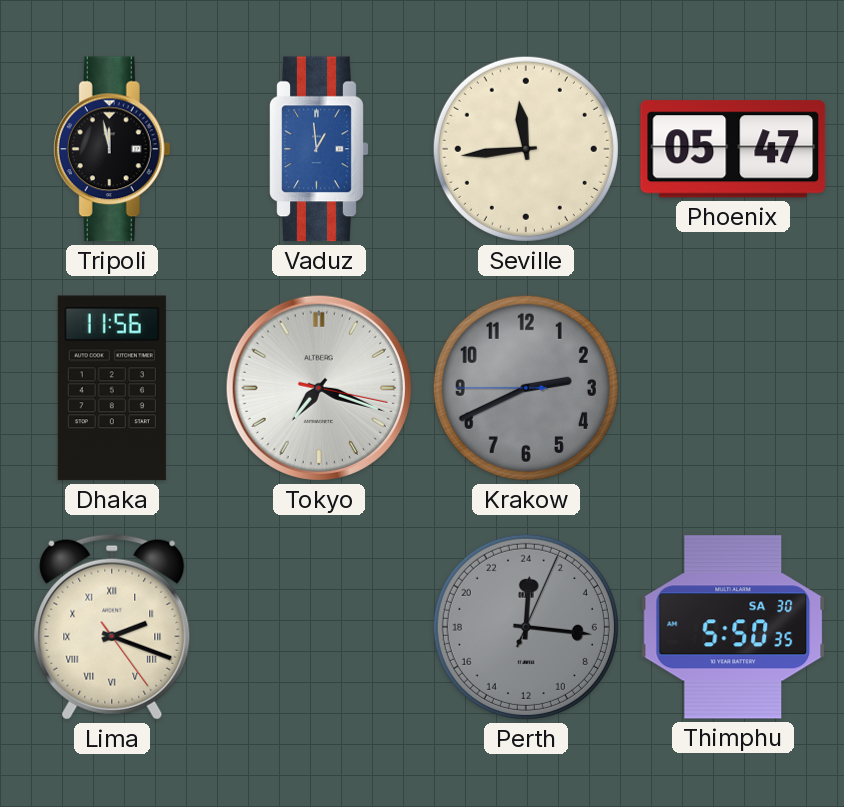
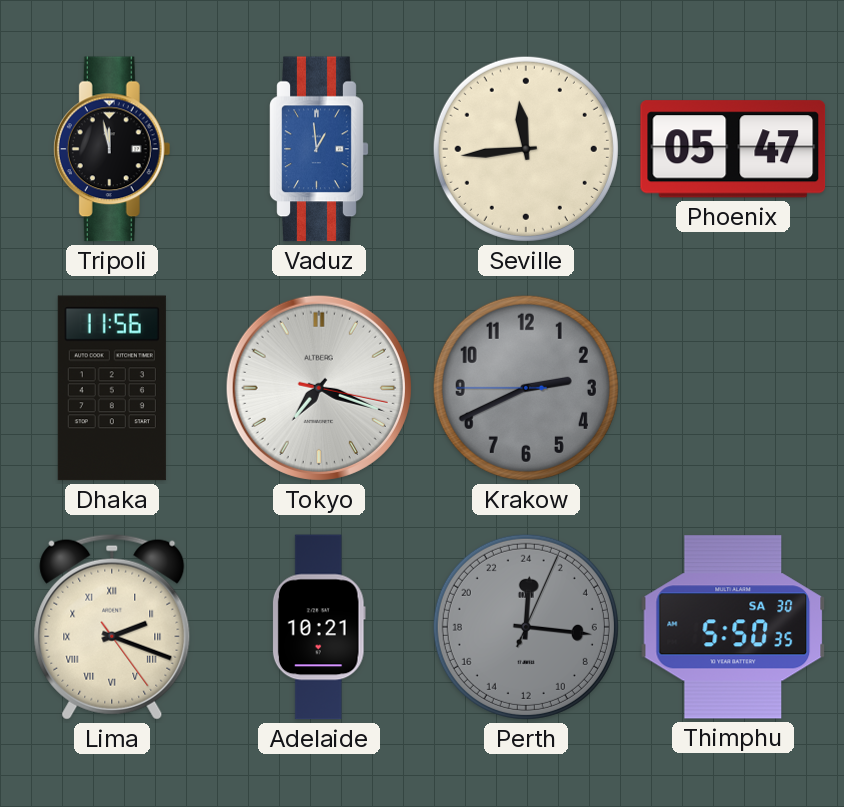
Adelaide: none -> 10:21 (319, 627)
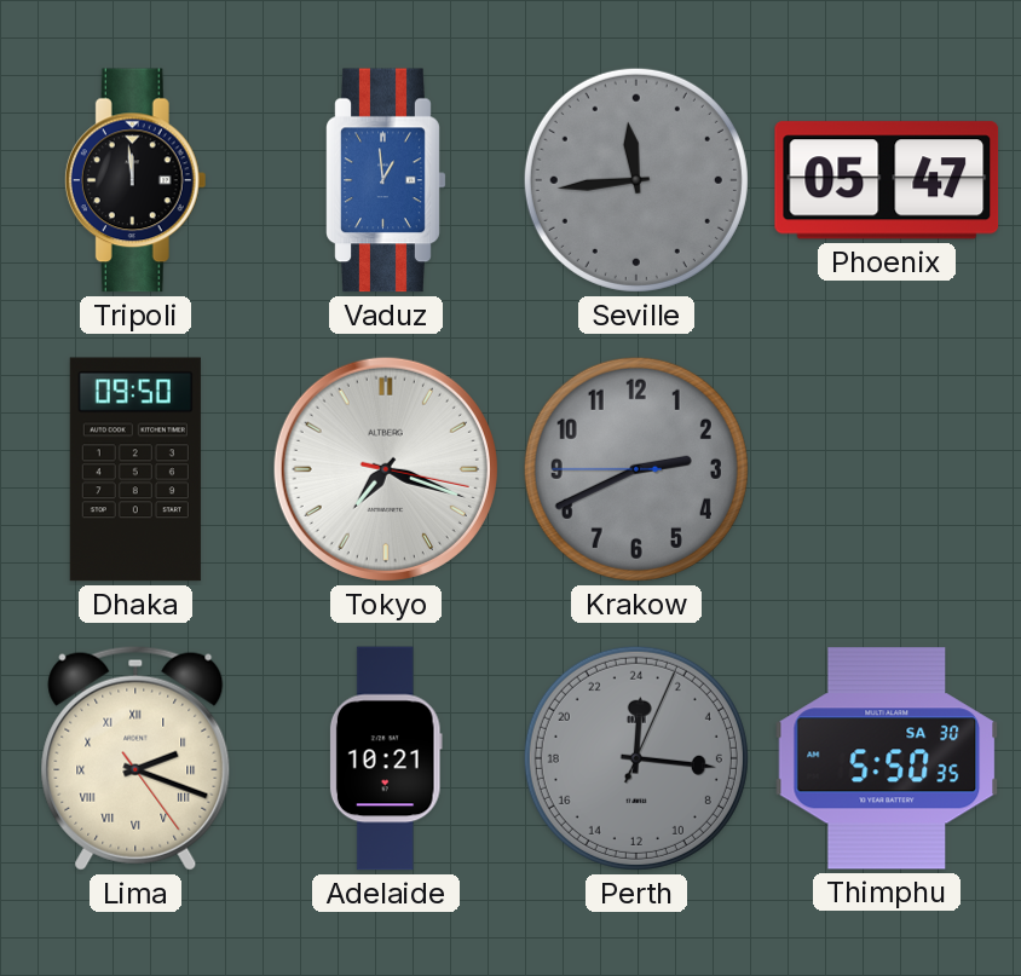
Tripoli: 11:58 -> 11:59 (135, 180)
Seville dial: cream -> grey (636, 180)
Dhaka: 11:56 -> 09:50 (135, 469)
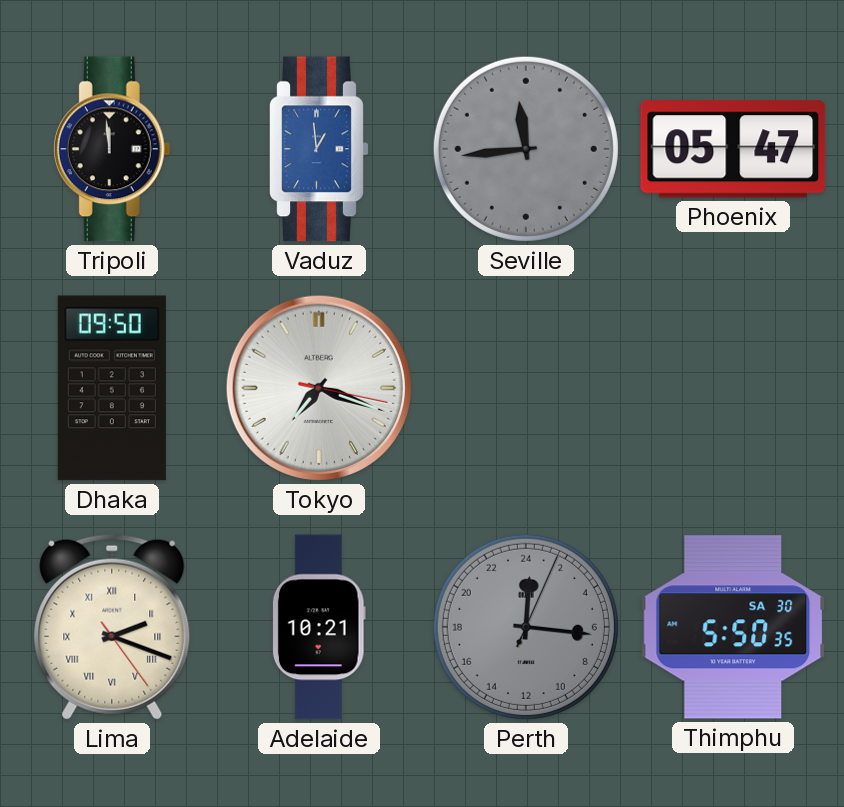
Krakow: 2:40 -> none (636, 469)
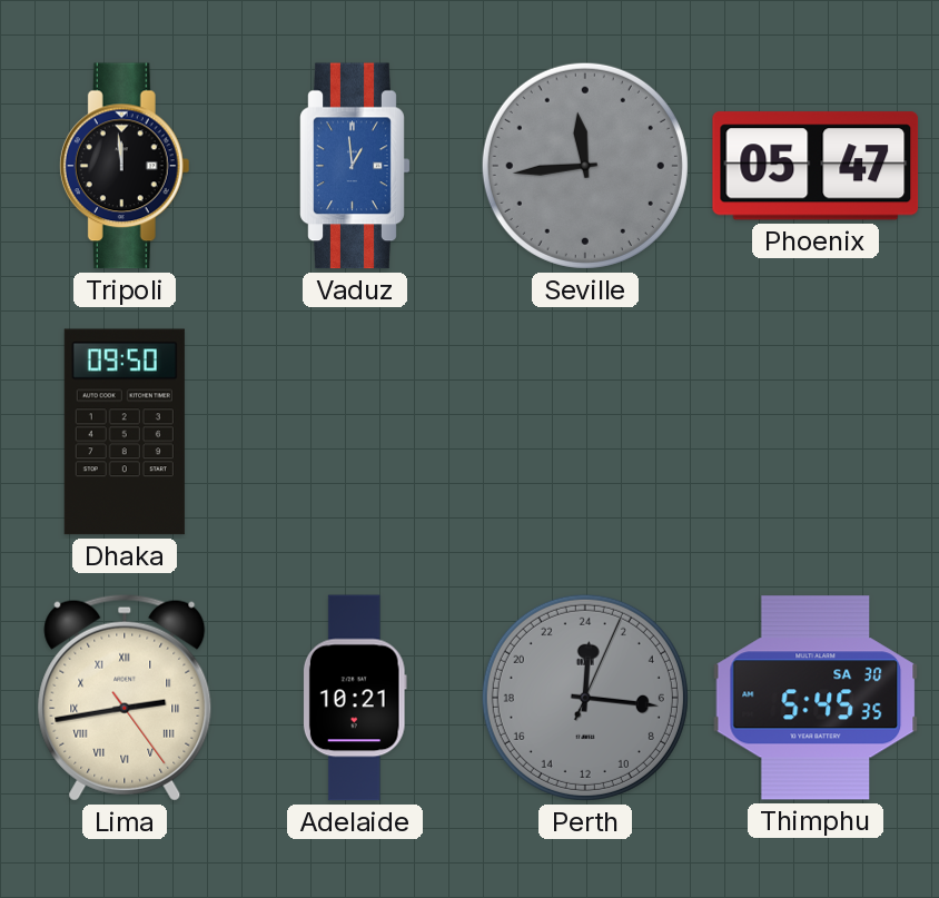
Tokyo: 7:18 -> none (319, 388)
Lima: 2:18 -> 2:43 (125, 698)
Thimphu: 5:50 -> 5:45 (816, 698)
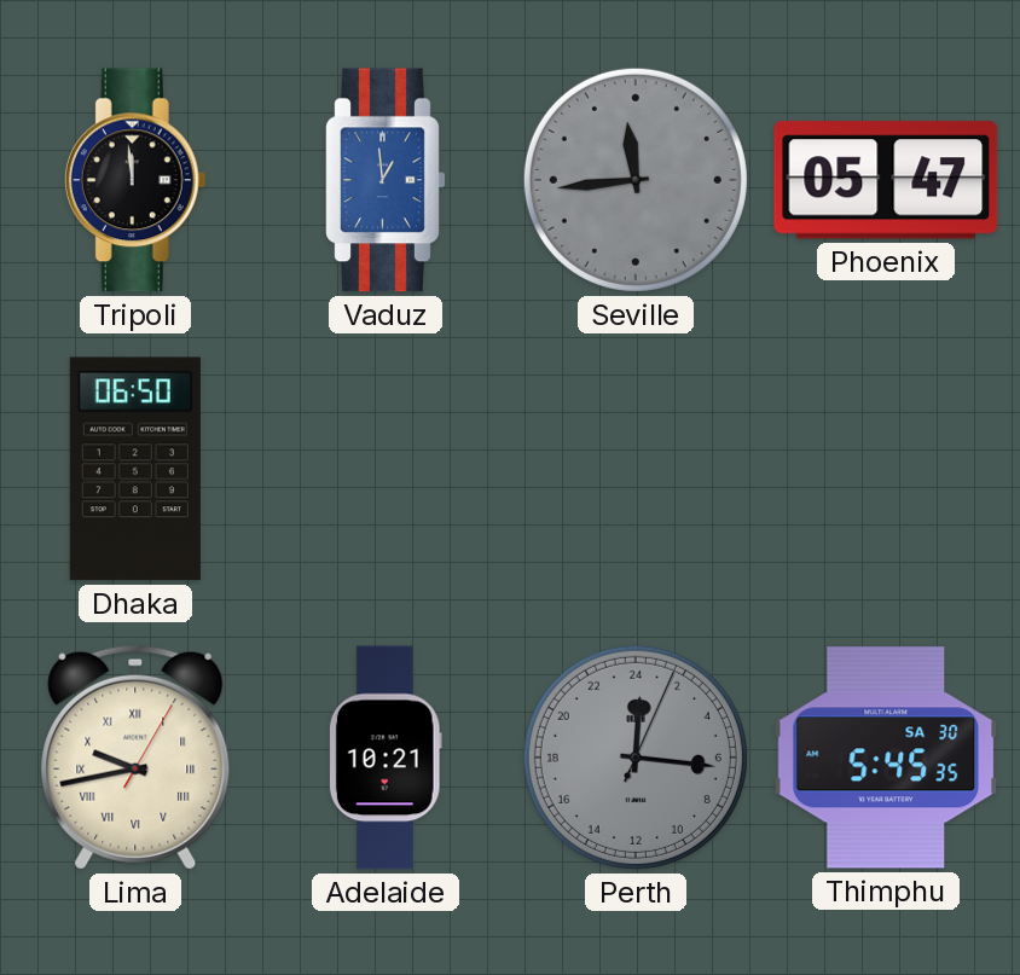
Dhaka: 09:50 -> 06:50 (135, 469)
Lima: 2:43 -> 9:43 (135, 758)
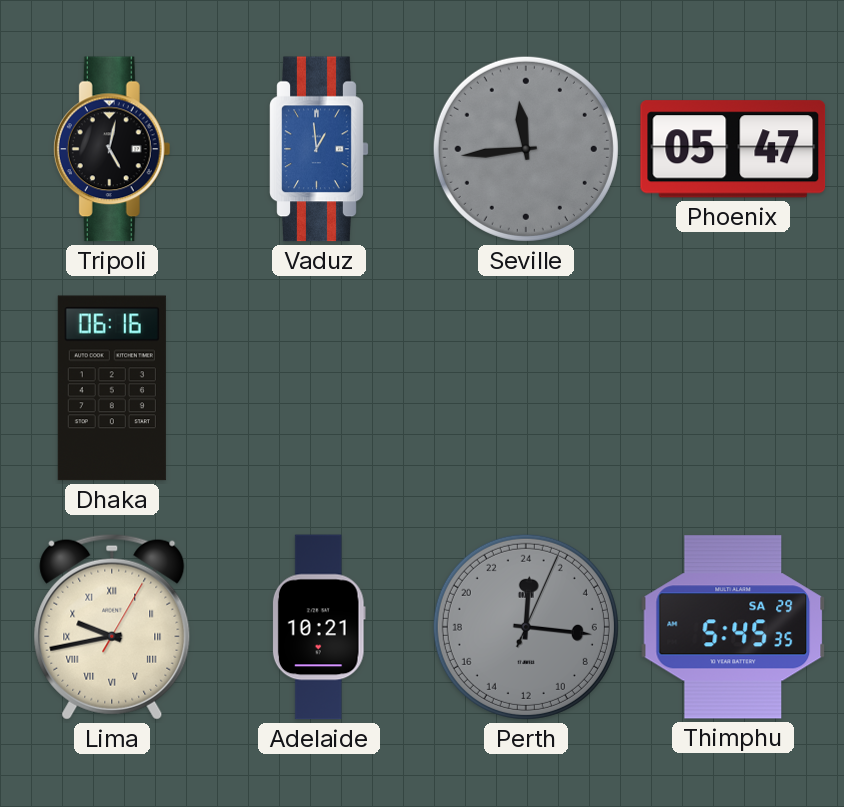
Tripoli: 11:59 -> 5:02 (112, 149)
Dhaka: 06:50 -> 06:16 (112, 388)
Thimphu date: SA 30 -> SA 29 (733, 627)
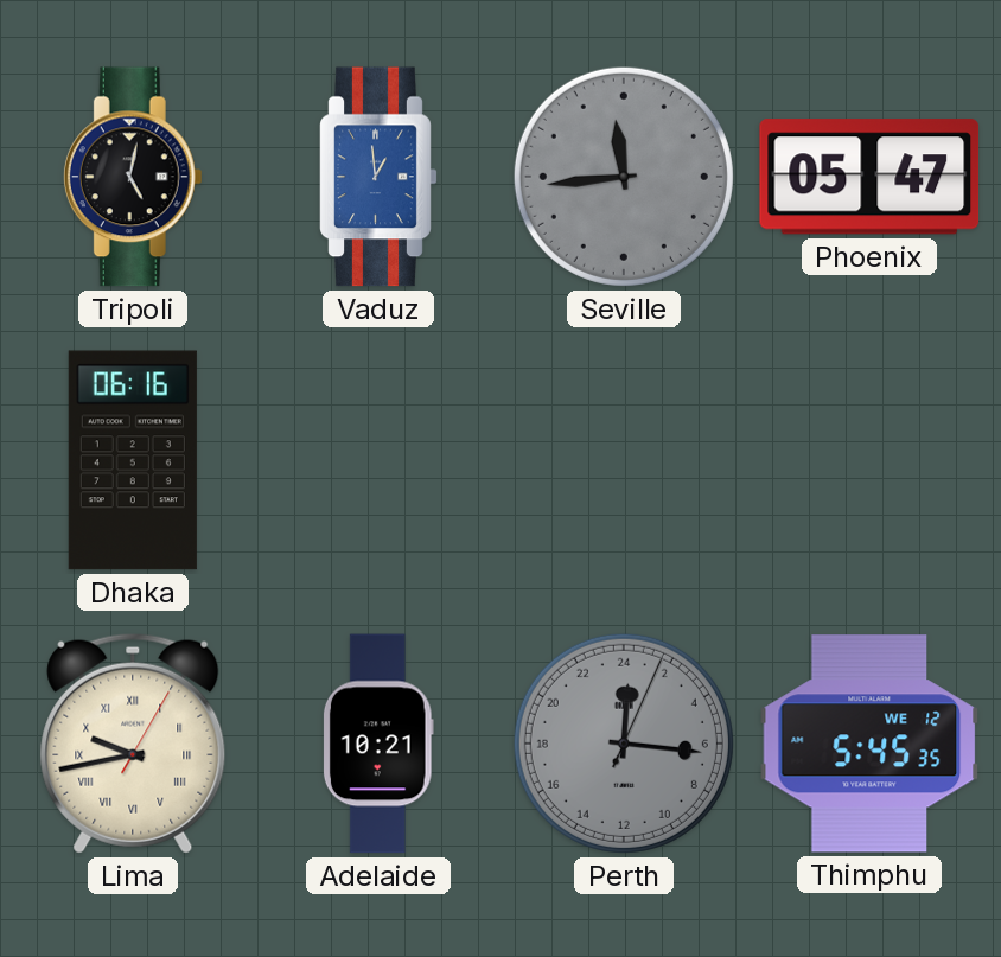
Thimphu date: SA 29 -> WE 12 (869, 744)
